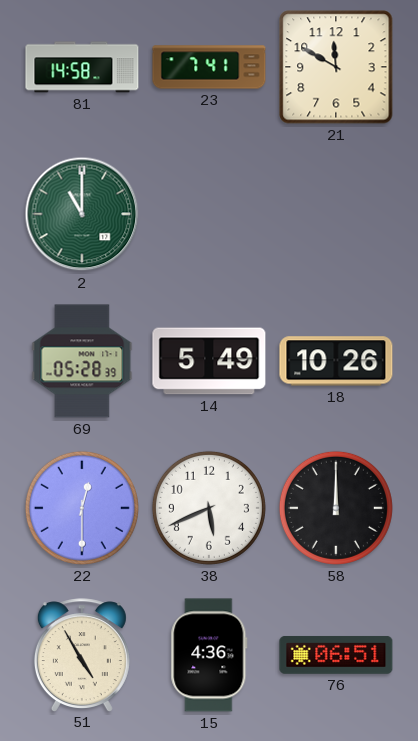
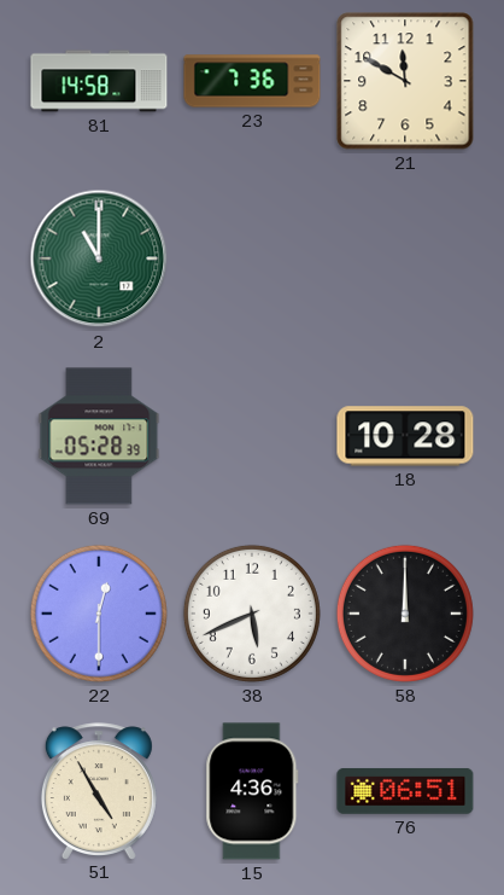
23: 7:41 -> 7:36 (252, 81)
14: 5:49 -> none (209, 361)
18: 10:26 -> 10:28 (405, 436)
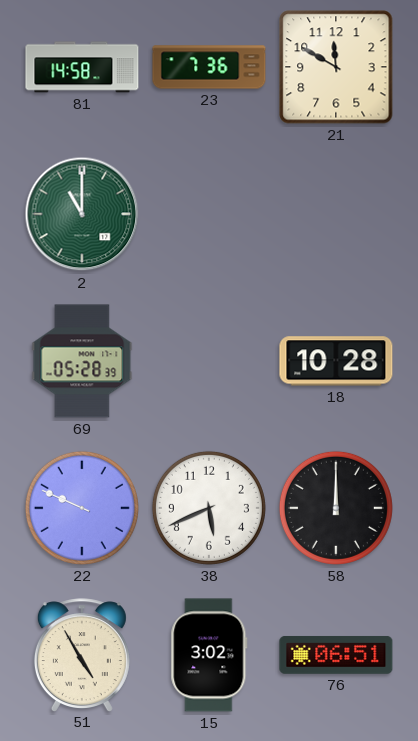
22: 12:30 -> 9:49 (82, 508)
15: 4:36 -> 3:02 (209, 655)
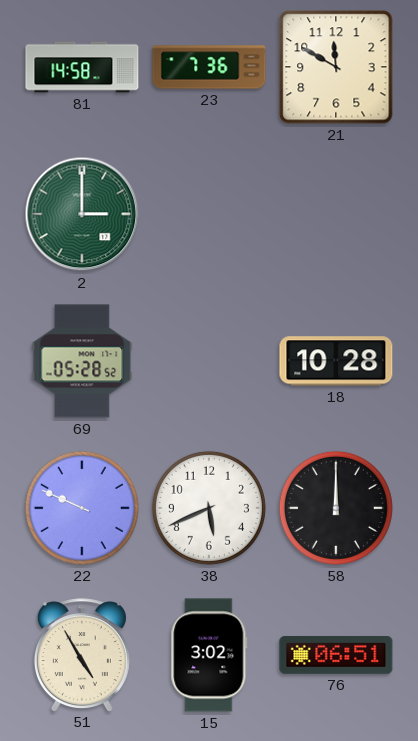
2: 11:00 -> 3:00 (82, 214)
69: 05:28:39 -> 05:28:52 (82, 361)
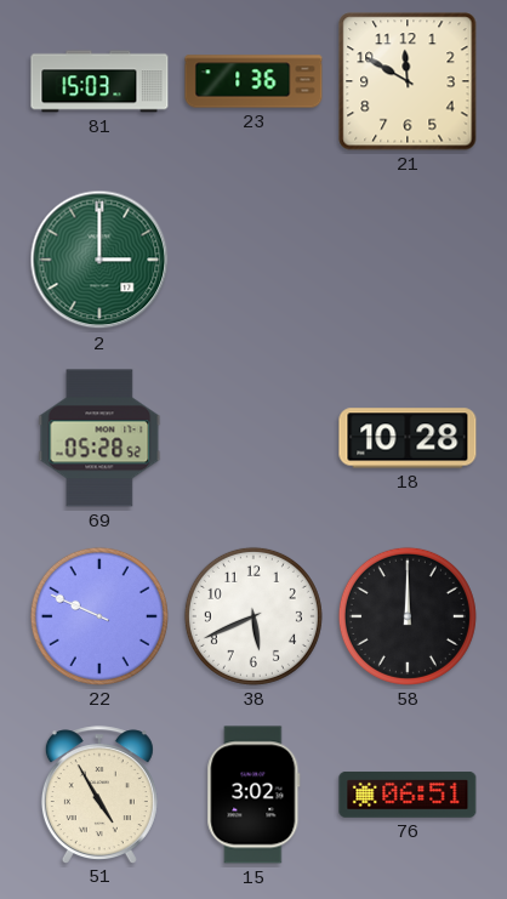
81: 14:58 -> 15:03 (99, 81)
23: 7:36 -> 1:36 (253, 81)
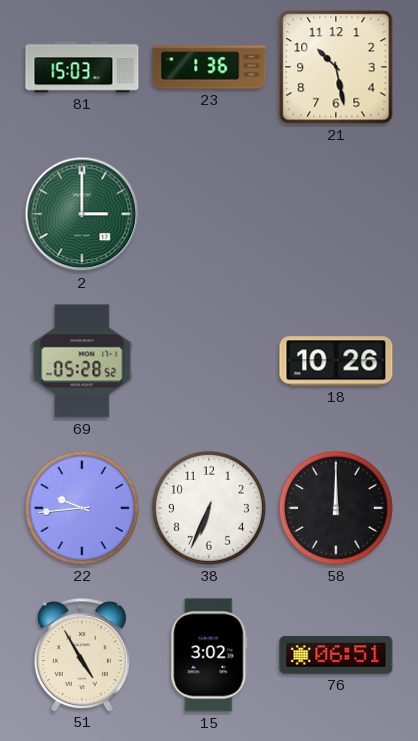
21: 11:50 -> 10:28 (336, 67)
18: 10:28 -> 10:26 (336, 361)
22: 9:49 -> 9:44 (82, 508)
38: 5:41 -> 6:34 (209, 508)
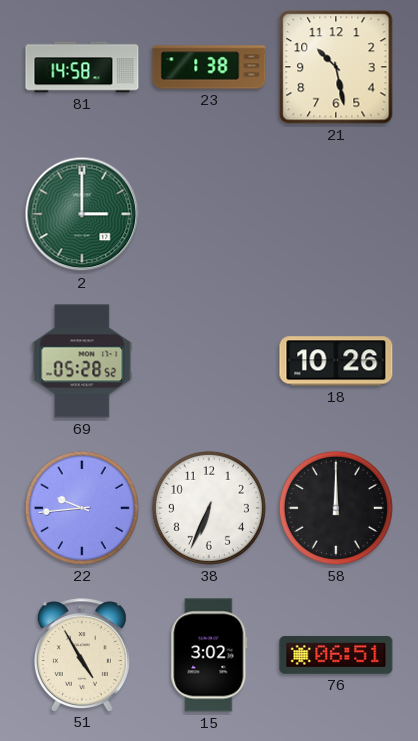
81: 15:03 -> 14:58 (82, 67)
23: 1:36 -> 1:38 (209, 67)
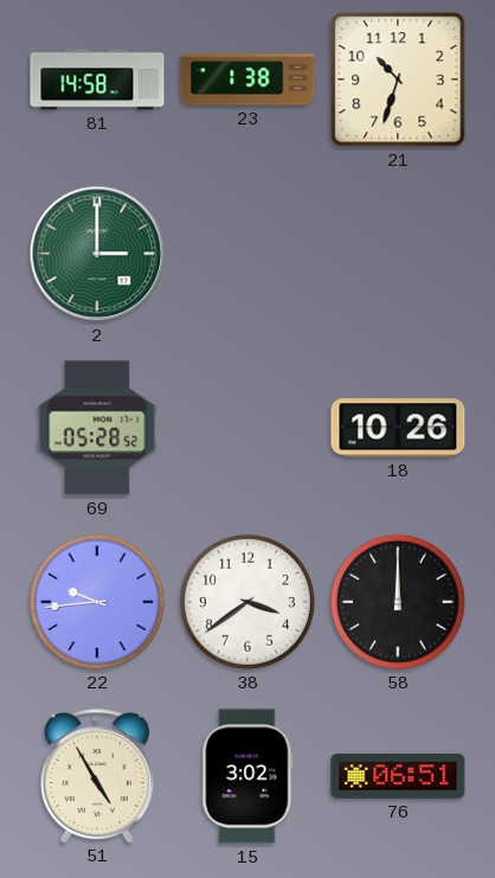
21: 10:28 -> 10:33 (398, 79)
38: 6:34 -> 3:39 (247, 602)
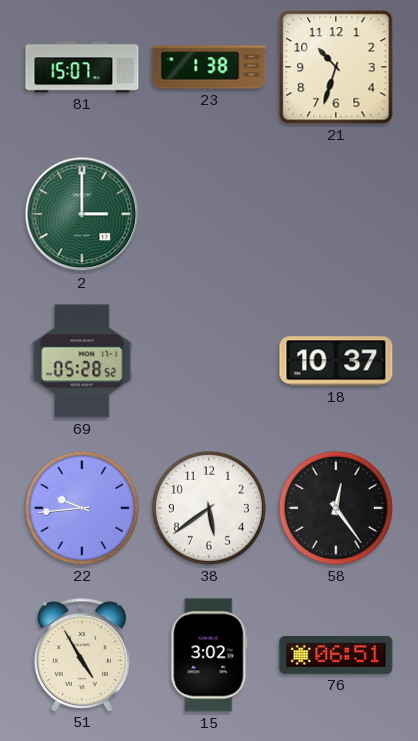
81: 14:58 -> 15:07 (82, 67)
18: 10:26 -> 10:37 (336, 361)
38: 3:39 -> 5:39 (209, 508)
58: 12:00 -> 12:24 (336, 508)
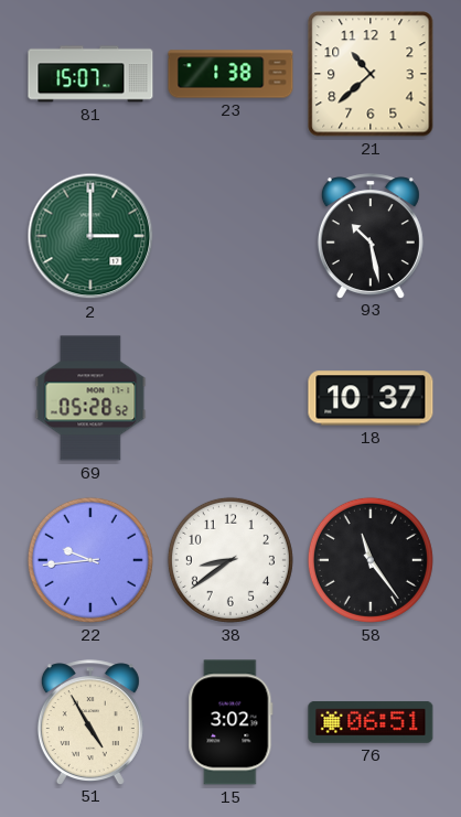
21: 10:33 -> 10:38 (371, 74)
93: none -> 10:28 (371, 236)
38: 5:39 -> 8:39 (230, 560)
58: 12:24 -> 11:24 (371, 560)
